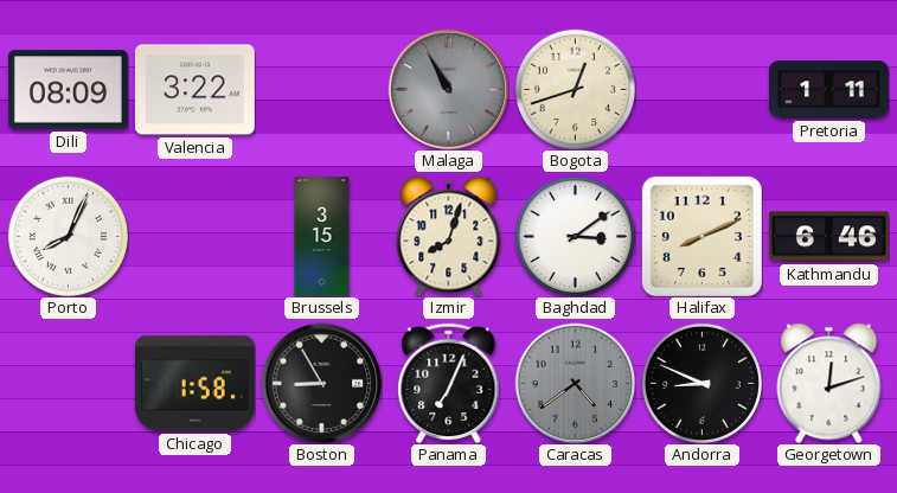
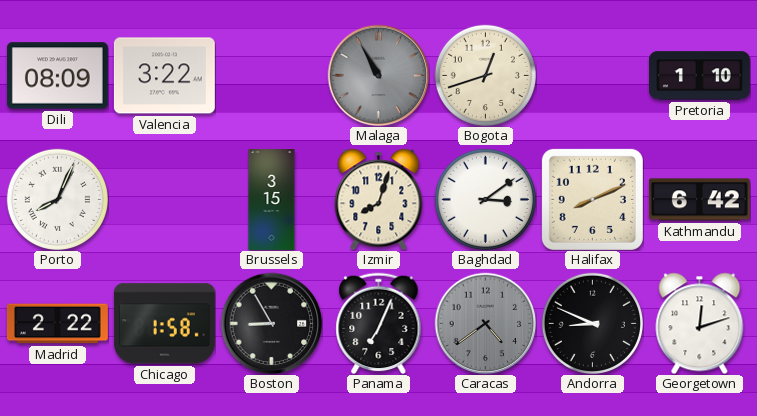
Pretoria: 1:11 -> 1:10 (699, 76)
Kathmandu: 6:46 -> 6:42 (699, 200)
Madrid: none -> 2:22 (57, 324)
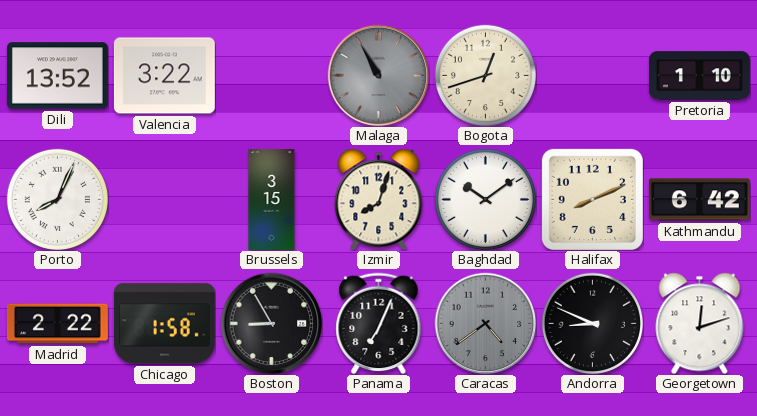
Dili: 08:09 -> 13:52 (57, 76)
Baghdad: 3:09 -> 10:09 (485, 199)
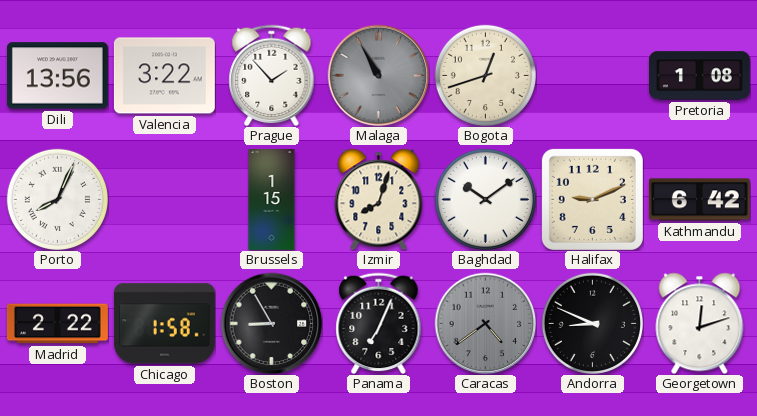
Dili: 13:52 -> 13:56 (57, 76)
Prague: none -> 1:53 (272, 75)
Pretoria: 1:10 -> 1:08 (699, 76)
Brussels: 3:15 -> 1:15 (272, 200)
Halifax: 8:11 -> 9:11 (592, 199)
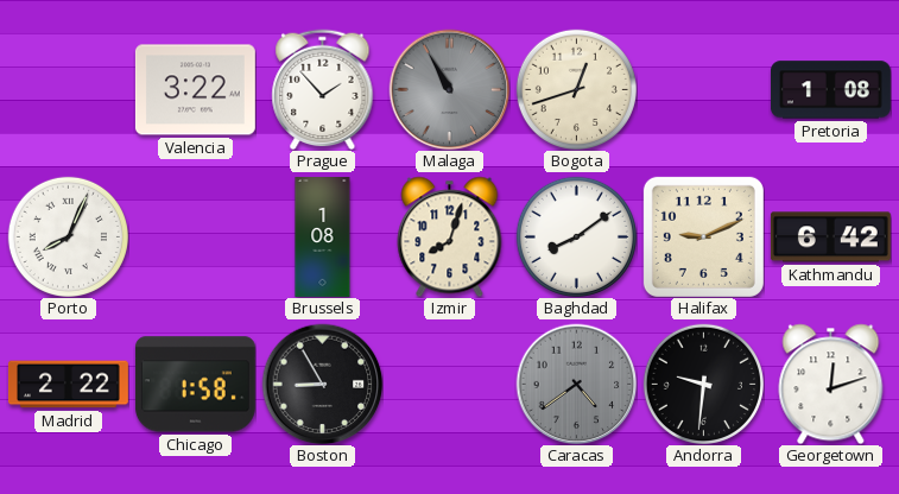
Dili: 13:56 -> none (57, 76)
Brussels: 1:15 -> 1:08 (323, 237)
Baghdad: 10:09 -> 8:09 (576, 236)
Panama: 7:04 -> none (379, 323)
Andorra: 8:49 -> 9:31 (703, 384)
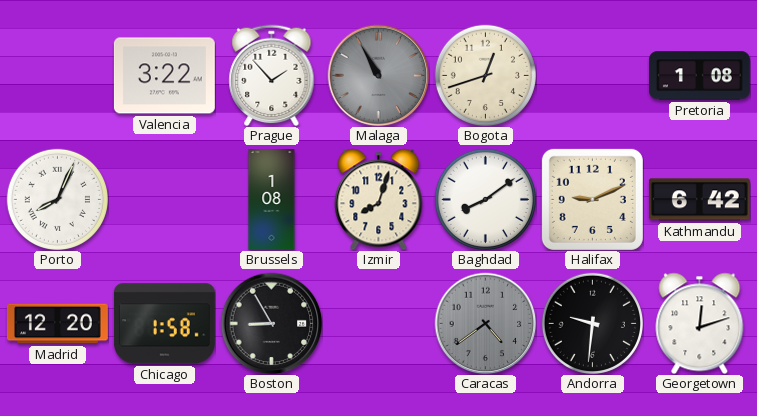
Madrid: 2:22 -> 12:20 (57, 324)
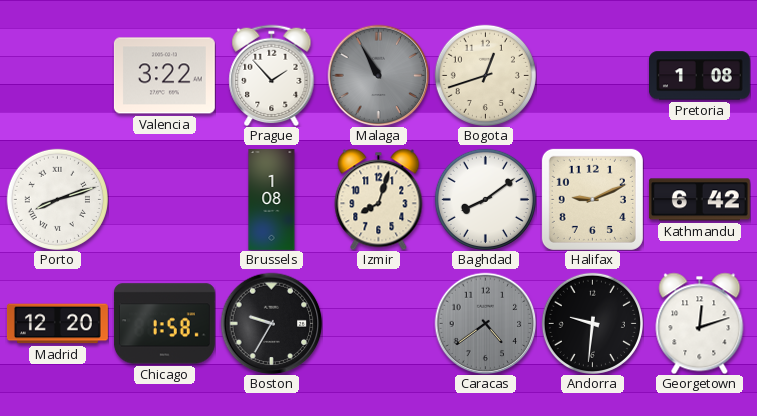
Porto: 8:04 -> 8:12 (57, 199)
Boston: 8:55 -> 9:35 (271, 323)
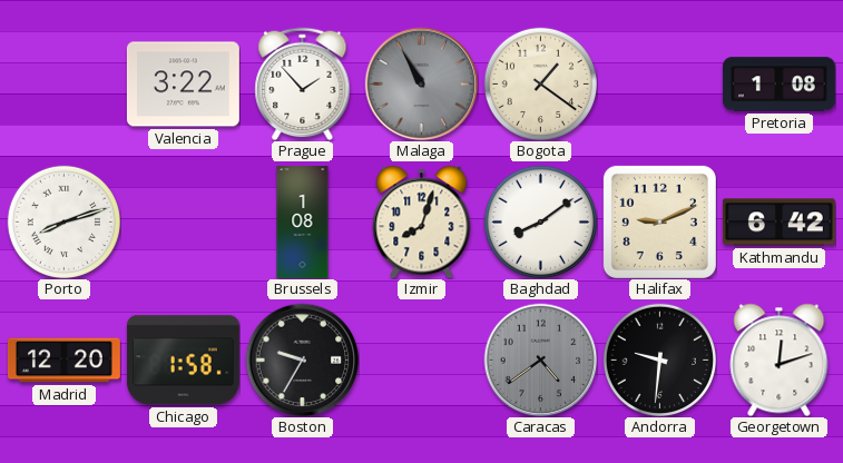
Bogota: 12:42 -> 1:21 (540, 83)
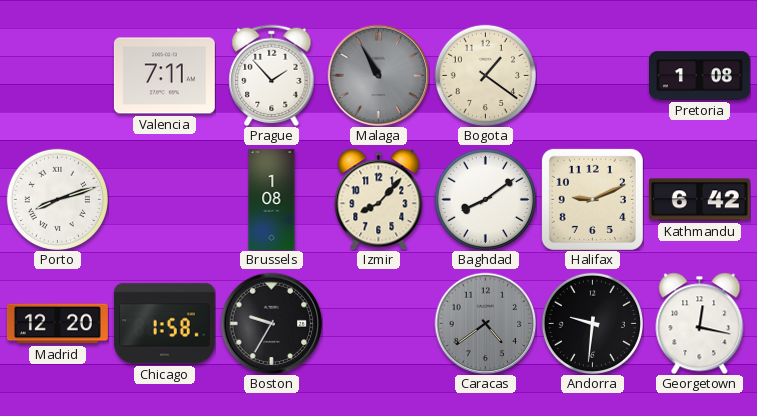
Valencia: 3:22 -> 7:11 (164, 76)
Izmir: 8:03 -> 8:07 (379, 199)
Georgetown: 12:12 -> 12:17 (700, 323)
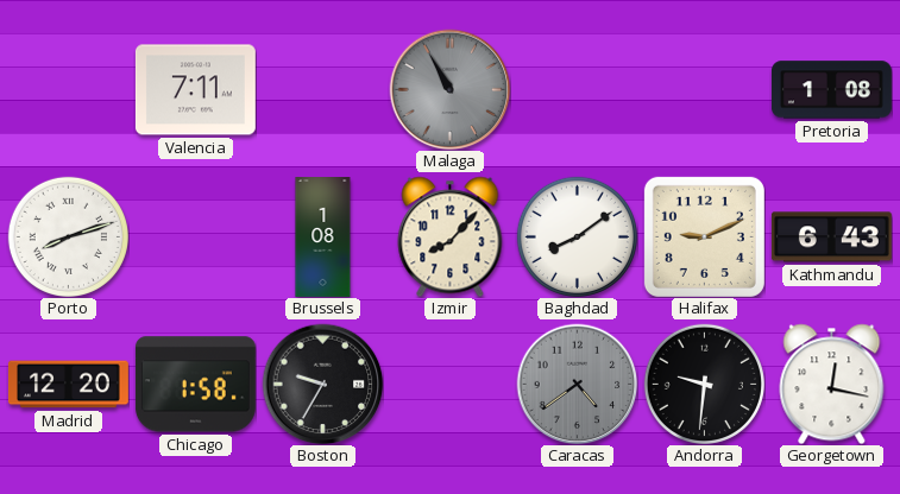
Prague: 1:53 -> none (272, 75)
Bogota: 1:21 -> none (485, 75)
Kathmandu: 6:42 -> 6:43 (831, 237)
